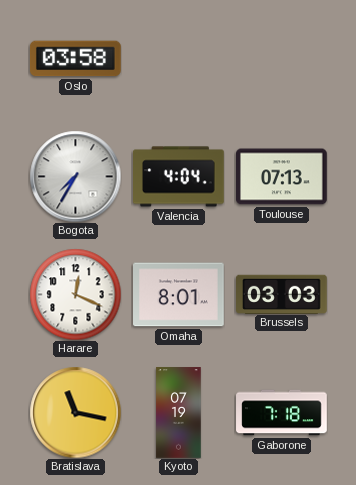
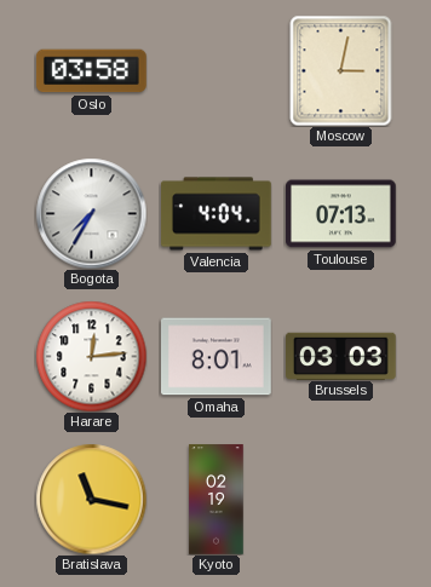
Moscow: none -> 3:02 (341, 70)
Harare: 12:19 -> 12:14 (91, 356)
Kyoto: 07:19 -> 02:19 (217, 500)
Gaborone: 7:18 -> none (282, 413)
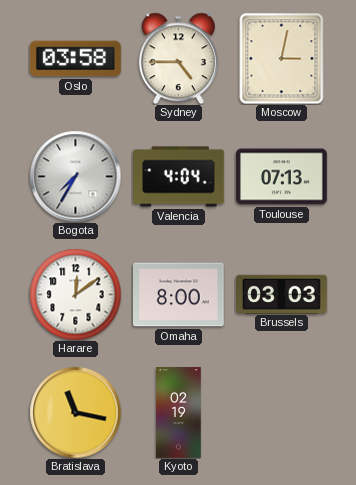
Sydney: none -> 4:45 (178, 58)
Harare: 12:14 -> 12:09 (75, 294)
Omaha: 8:01 -> 8:00 (179, 295)
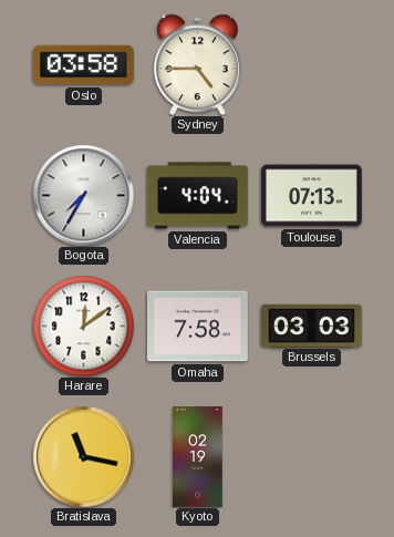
Moscow: 3:02 -> none (282, 58)
Omaha: 8:00 -> 7:58 (198, 327)
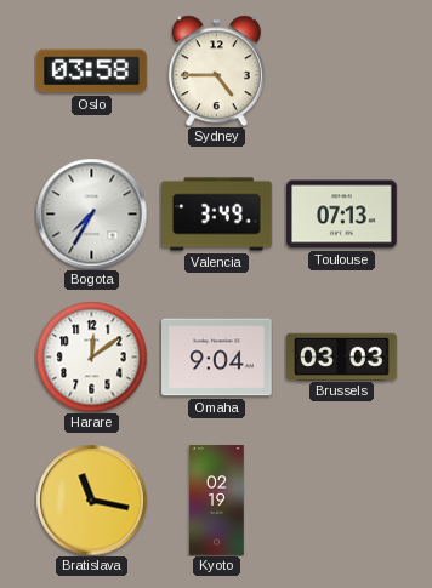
Valencia: 4:04 -> 3:49 (217, 215)
Omaha: 7:58 -> 9:04 (217, 358)
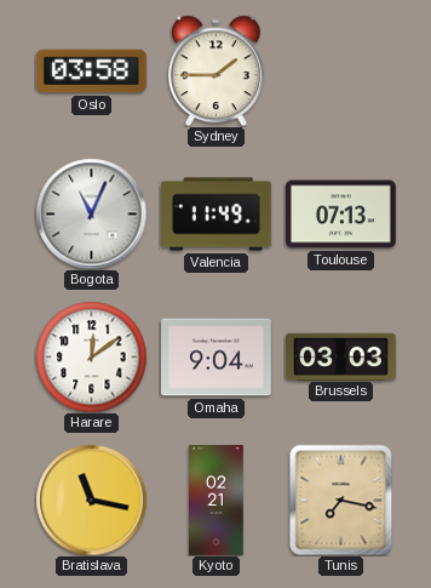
Sydney: 4:45 -> 1:45 (215, 70)
Bogota: 7:35 -> 11:04 (91, 213)
Valencia: 3:49 -> 11:49 (217, 215)
Kyoto: 02:19 -> 02:21 (217, 501)
Tunis: none -> 7:17 (341, 499)
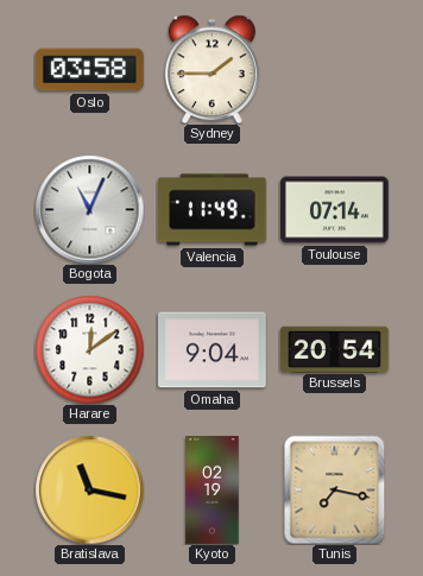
Toulouse: 07:13 -> 07:14 (335, 210)
Brussels: 03:03 -> 20:54 (335, 349)
Kyoto: 02:21 -> 02:19 (213, 490)
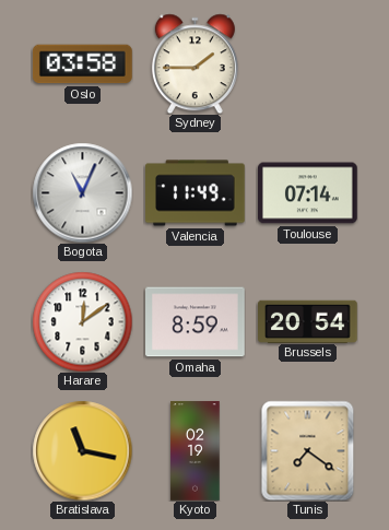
Omaha: 9:04 -> 8:59 (196, 322)
Tunis: 7:17 -> 7:21 (308, 450)
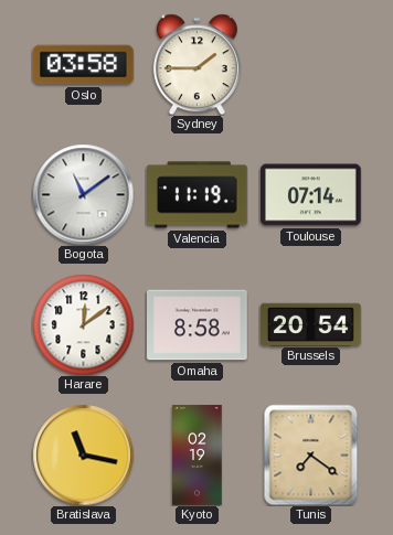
Bogota: 11:04 -> 11:09 (83, 194)
Valencia: 11:49 -> 11:19 (198, 195)
Omaha: 8:59 -> 8:58 (198, 325)
